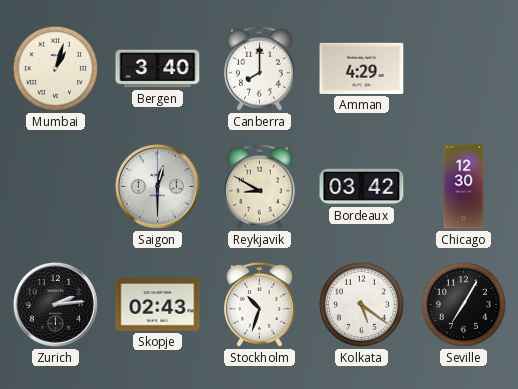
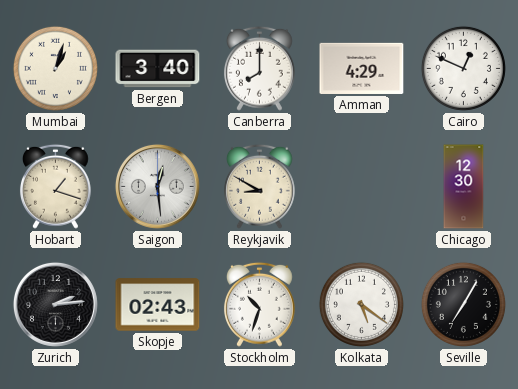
Cairo: none -> 12:49 (463, 68)
Hobart: none -> 1:18 (55, 186)
Saigon: 12:30 -> 12:29 (157, 186)
Bordeaux: 03:42 -> none (362, 187)
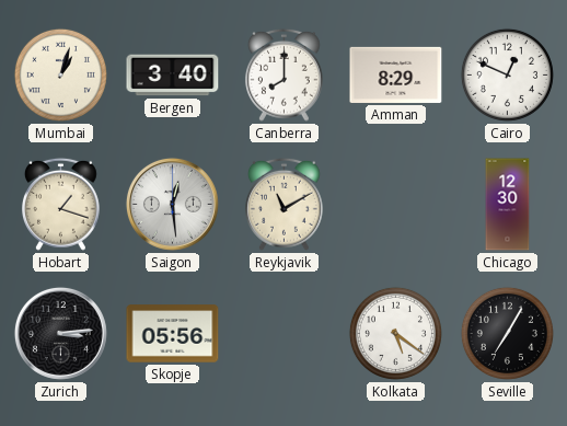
Amman: 4:29 -> 8:29 (396, 74)
Reykjavik: 8:50 -> 11:10 (283, 204)
Zurich: 2:14 -> 3:14 (60, 333)
Skopje: 02:43 -> 05:56 (173, 334)
Stockholm: 10:33 -> none (259, 304)
